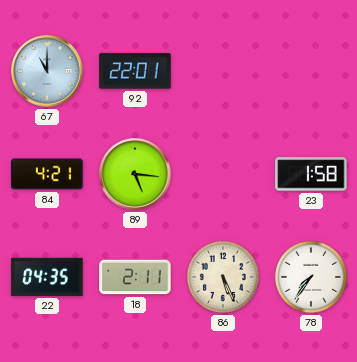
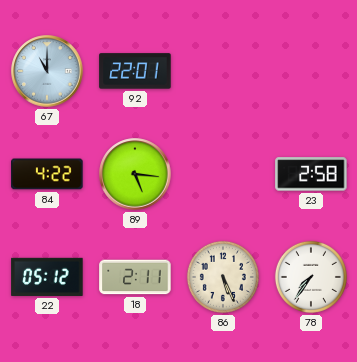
84: 4:21 -> 4:22 (47, 174)
23: 1:58 -> 2:58 (311, 174)
22: 04:35 -> 05:12 (47, 277)
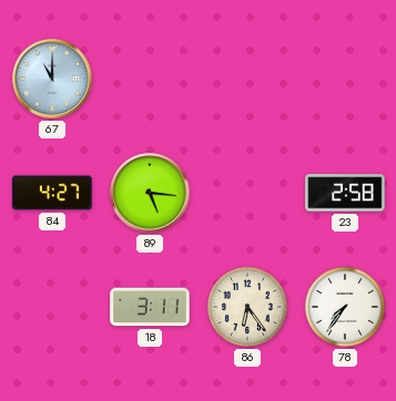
92: 22:01 -> none (135, 71)
84: 4:22 -> 4:27 (52, 193)
22: 05:12 -> none (47, 277)
18: 2:11 -> 3:11 (150, 307)
86: 5:26 -> 6:24 (247, 307)
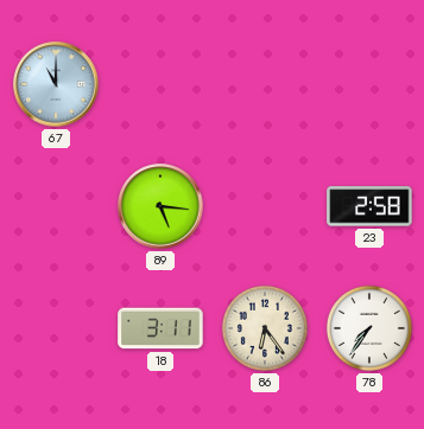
84: 4:27 -> none (52, 193)
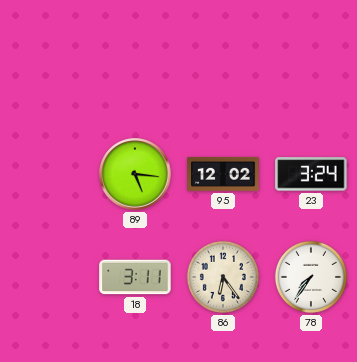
67: 11:00 -> none (56, 84)
95: none -> 12:02 (223, 174)
23: 2:58 -> 3:24 (311, 174)
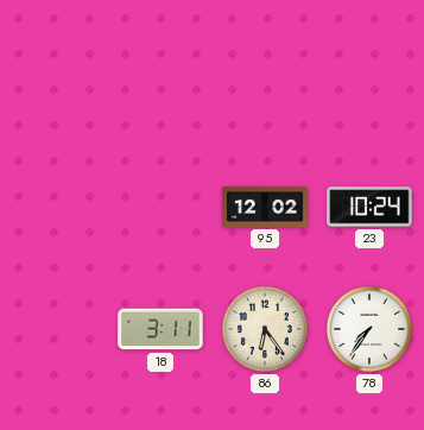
89: 5:16 -> none (135, 174)
23: 3:24 -> 10:24 (369, 207)
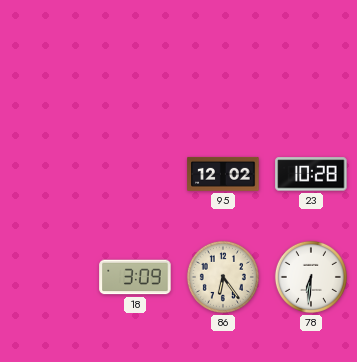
23: 10:24 -> 10:28 (311, 174)
18: 3:11 -> 3:09 (135, 277)
78: 7:36 -> 6:31 (311, 277)
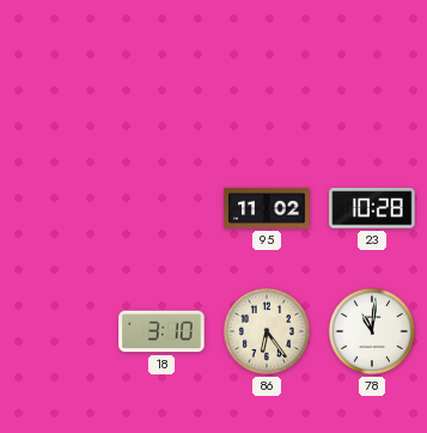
95: 12:02 -> 11:02 (267, 208)
18: 3:09 -> 3:10 (161, 331)
78: 6:31 -> 11:01 (372, 331)
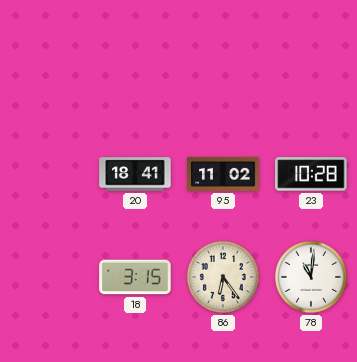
20: none -> 18:41 (135, 174)
18: 3:10 -> 3:15 (135, 277)
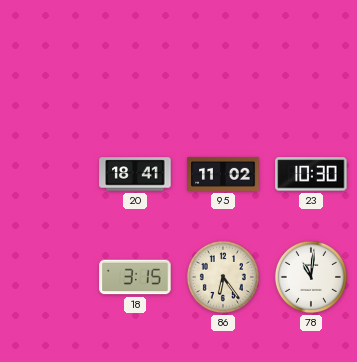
23: 10:28 -> 10:30 (311, 174)
